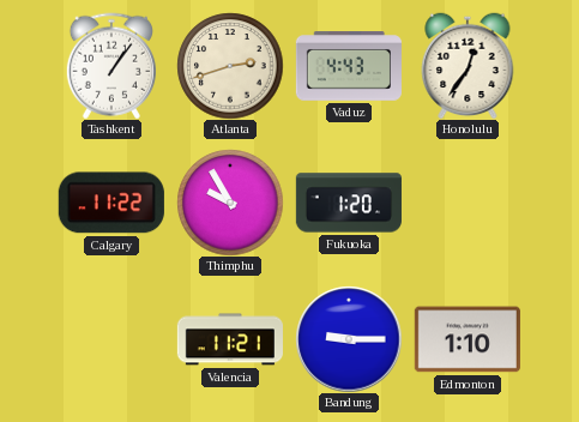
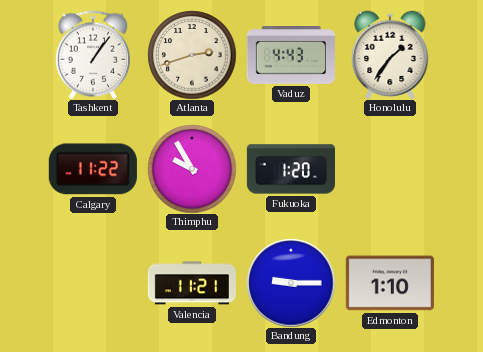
Honolulu: 12:36 -> 1:36 (390, 55)
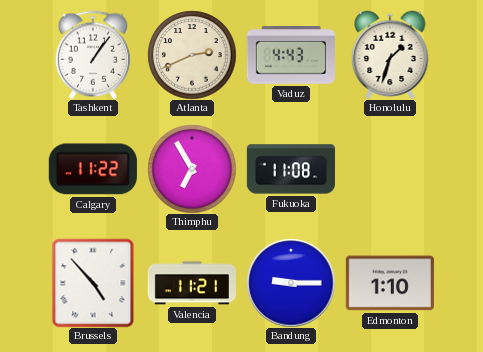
Atlanta: 2:42 -> 2:41 (192, 55)
Honolulu: 1:36 -> 1:33 (390, 55)
Thimphu: 9:55 -> 6:55 (192, 169)
Fukuoka: 1:20 -> 11:08 (291, 169)
Brussels: none -> 4:53 (93, 283)
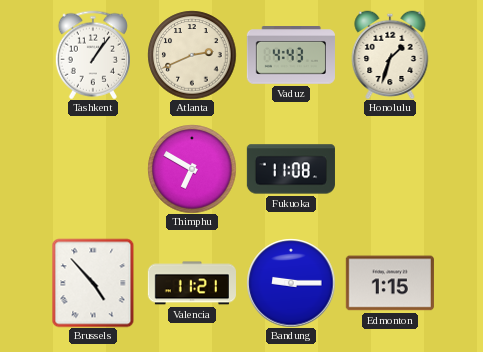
Calgary: 11:22 -> none (93, 169)
Thimphu: 6:55 -> 6:50 (192, 169)
Edmonton: 1:10 -> 1:15 (390, 283)
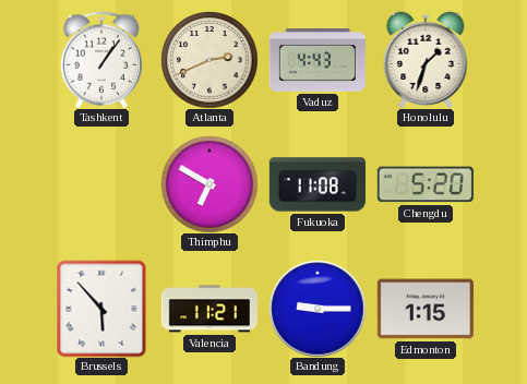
Chengdu: none -> 5:20 (426, 184)
Brussels: 4:53 -> 5:53 (101, 309)
